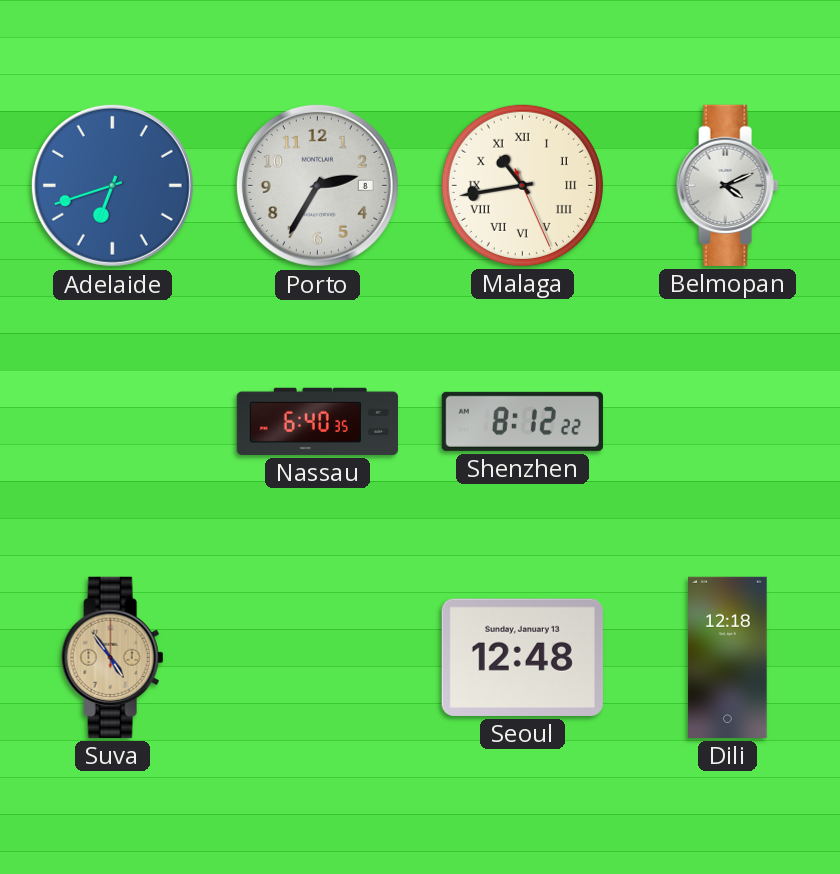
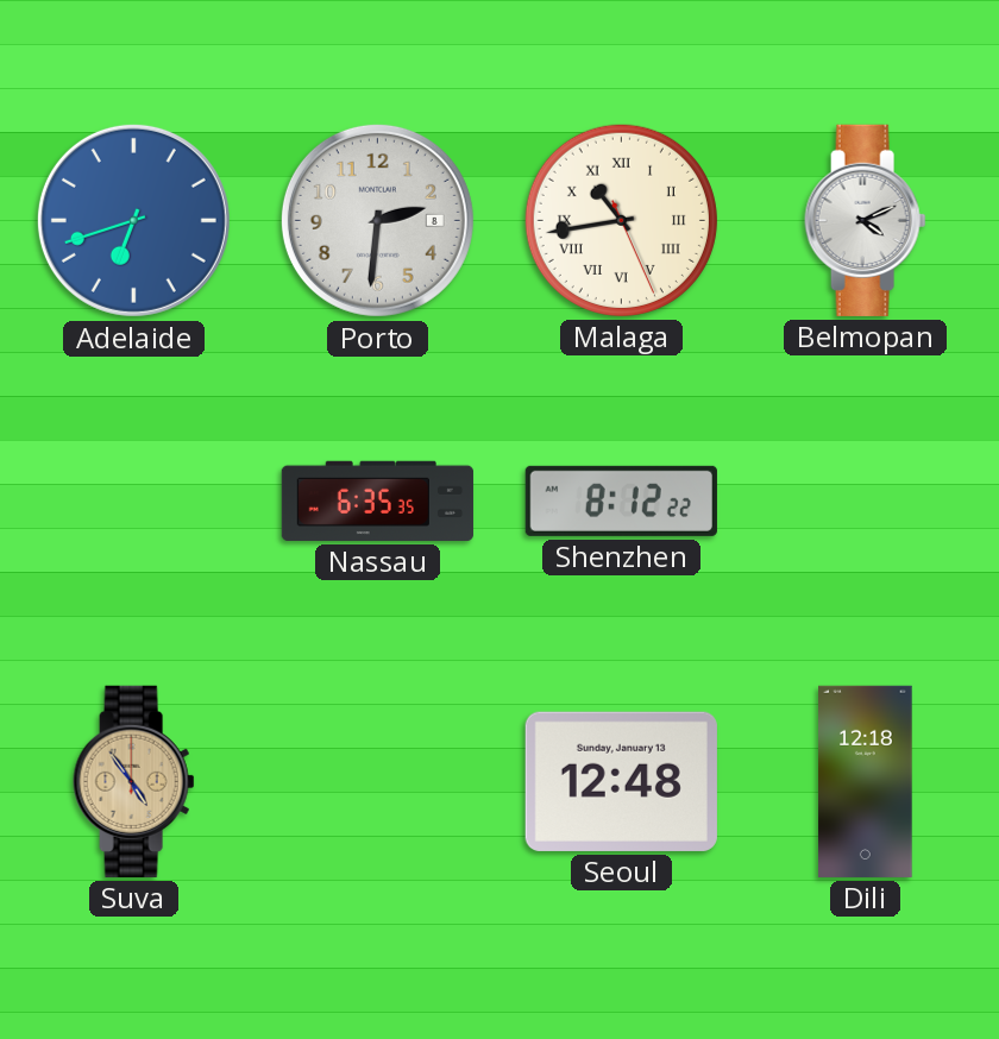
Porto: 2:35 -> 2:31 (377, 220)
Nassau: 6:40 -> 6:35 (377, 500)
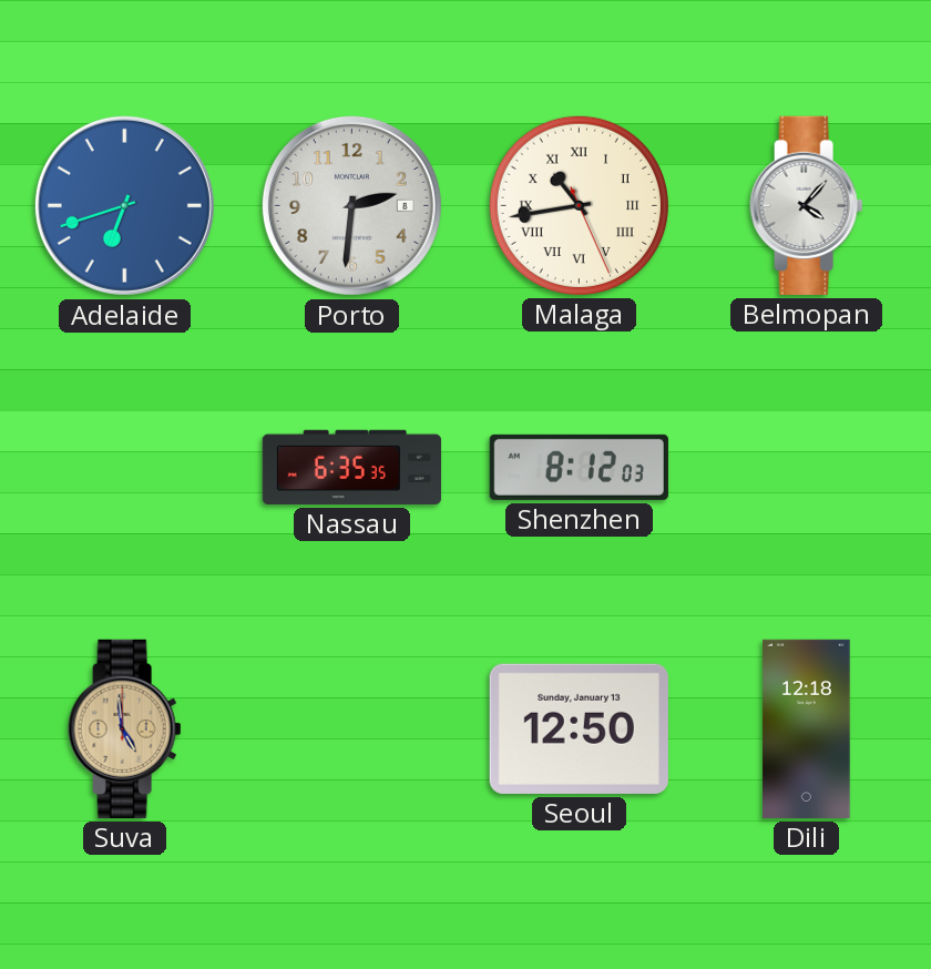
Belmopan: 4:11 -> 4:07 (807, 205)
Shenzhen: 8:12:22 -> 8:12:03 (579, 467)
Suva: 4:54 -> 4:59 (125, 728)
Seoul: 12:48 -> 12:50 (579, 728)
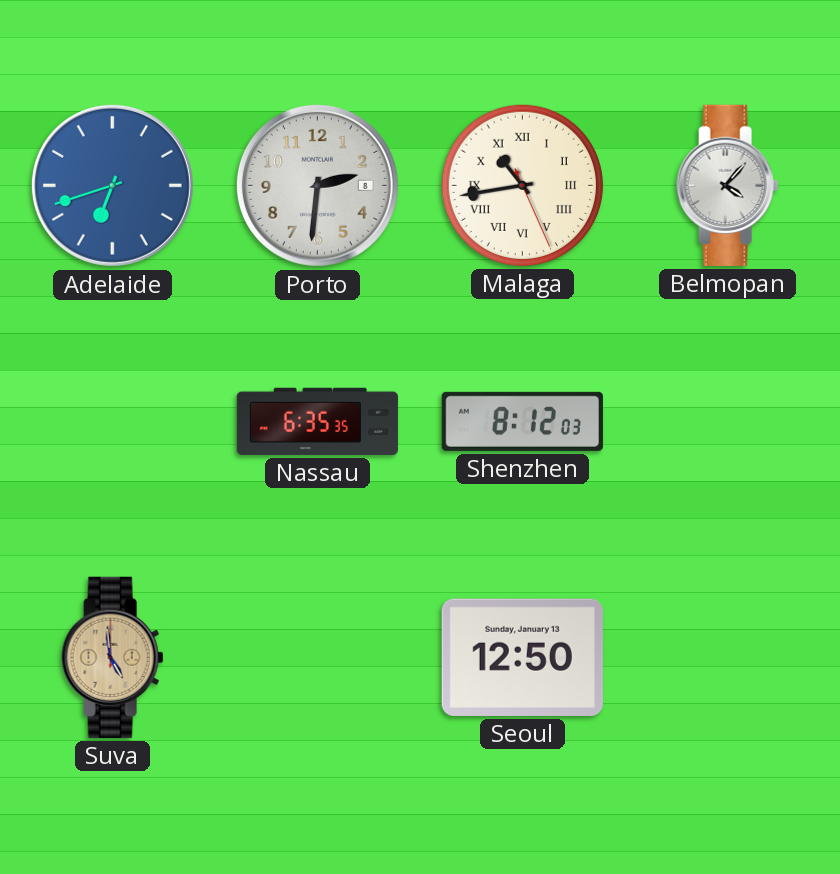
Dili: 12:18 -> none (807, 728)
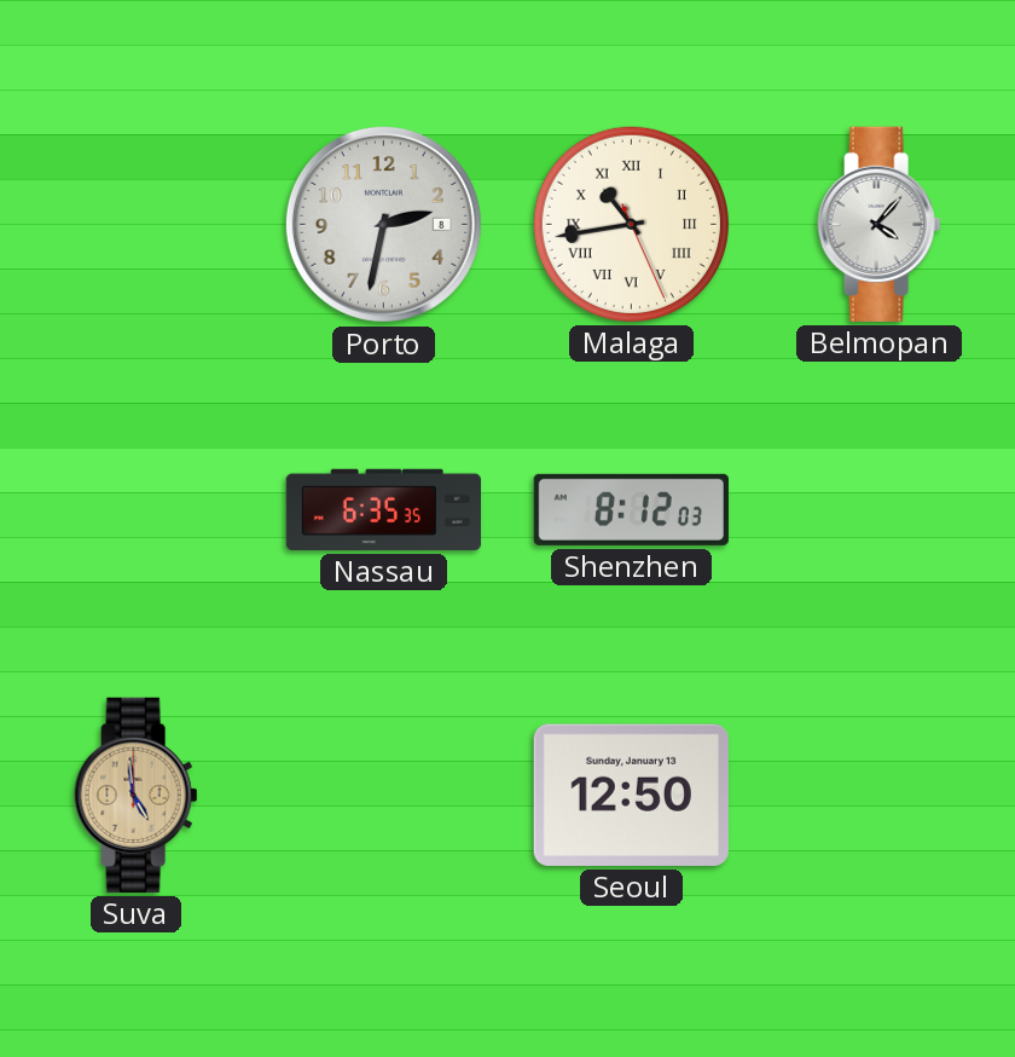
Adelaide: 6:42 -> none (112, 185)
Porto: 2:31 -> 2:32 (383, 224)
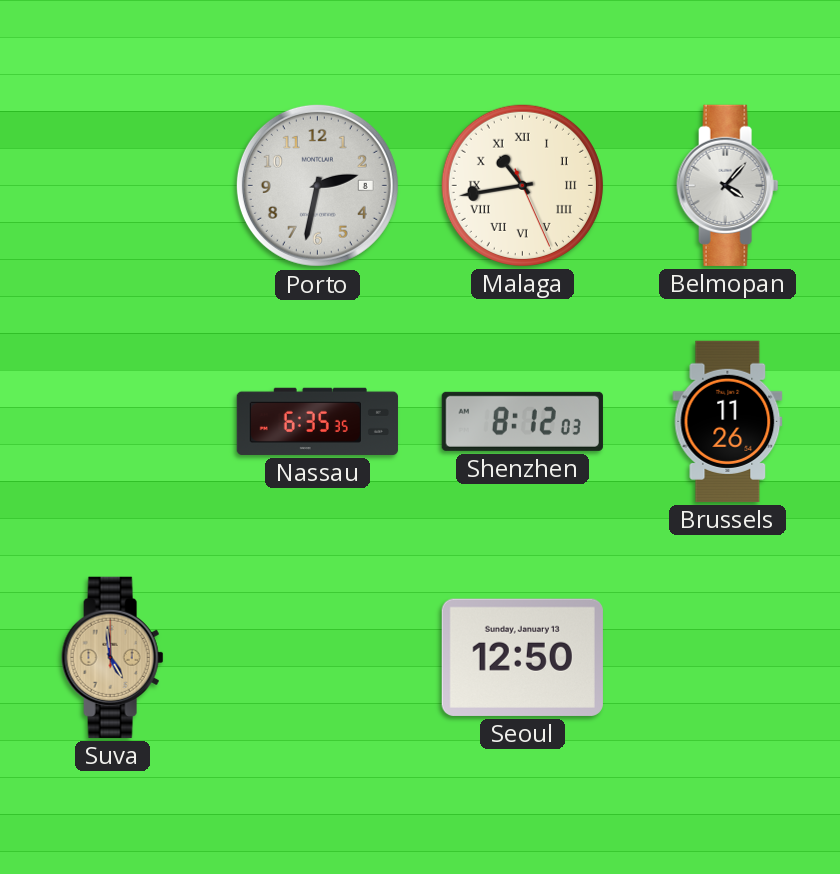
Brussels: none -> 11:26 (728, 421)
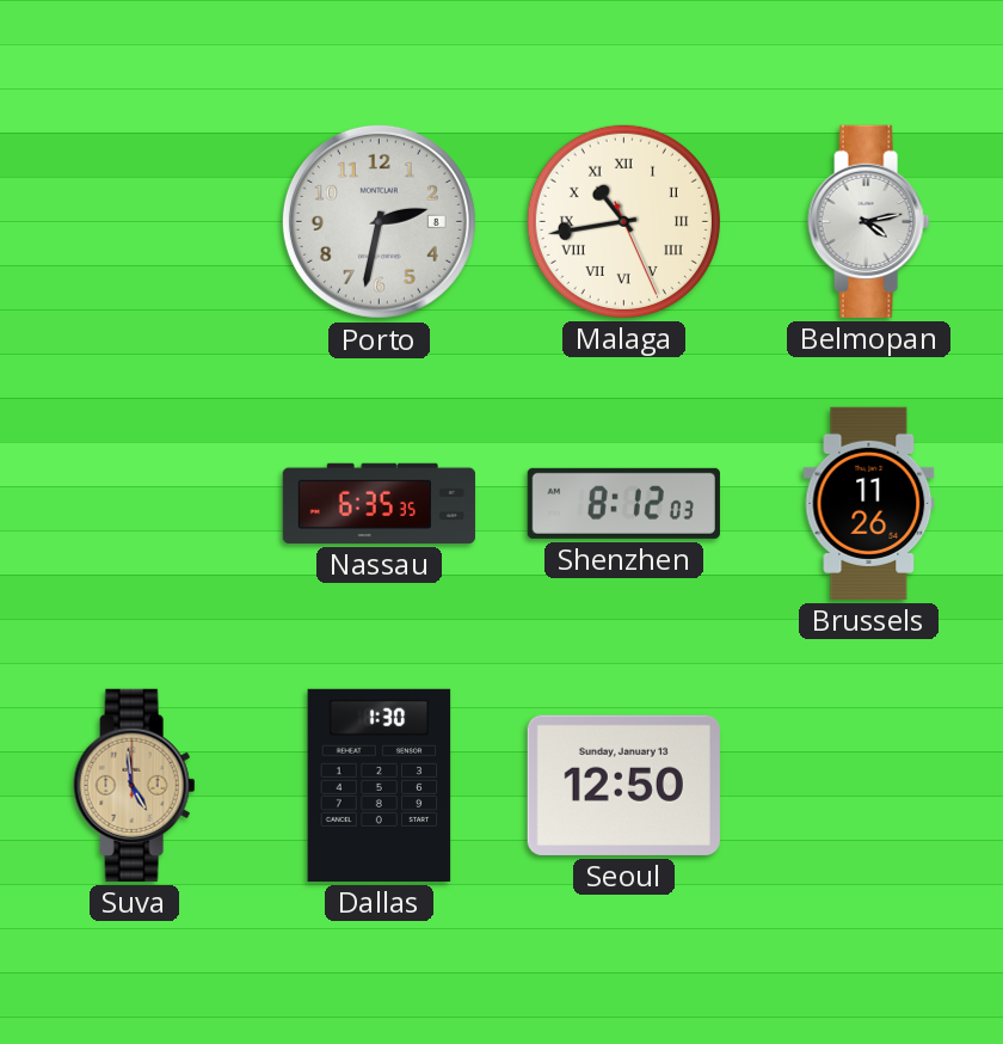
Belmopan: 4:07 -> 4:13 (869, 221)
Dallas: none -> 1:30 (380, 785)
